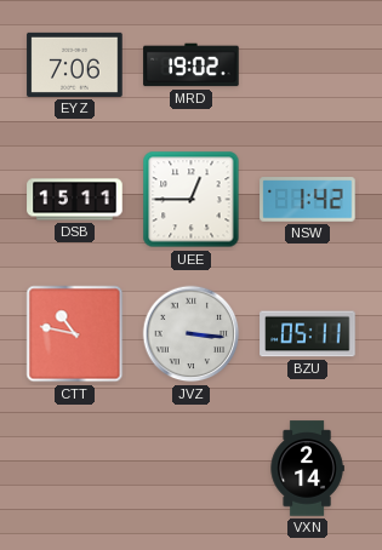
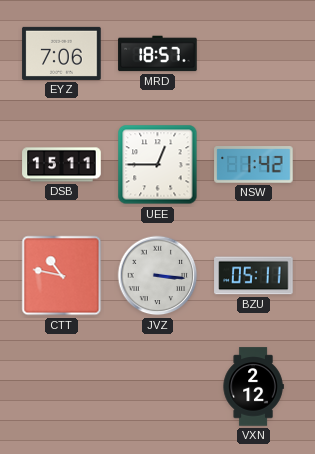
MRD: 19:02 -> 18:57 (158, 54)
VXN: 2:14 -> 2:12 (253, 387)
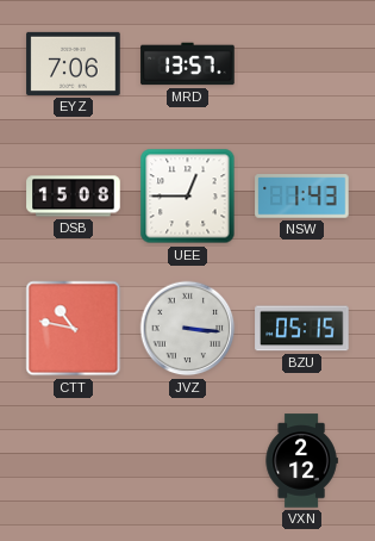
MRD: 18:57 -> 13:57 (188, 64)
DSB: 15:11 -> 15:08 (74, 197)
NSW: 1:42 -> 1:43 (302, 197)
BZU: 05:11 -> 05:15 (302, 329)
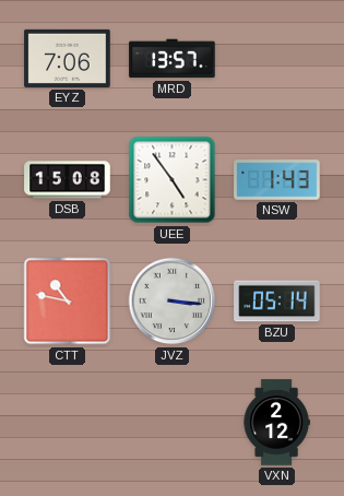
UEE: 12:45 -> 4:54 (173, 180)
BZU: 05:15 -> 05:14 (277, 302)
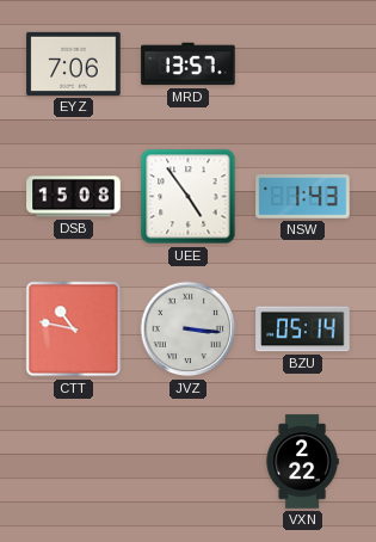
VXN: 2:12 -> 2:22 (302, 462)
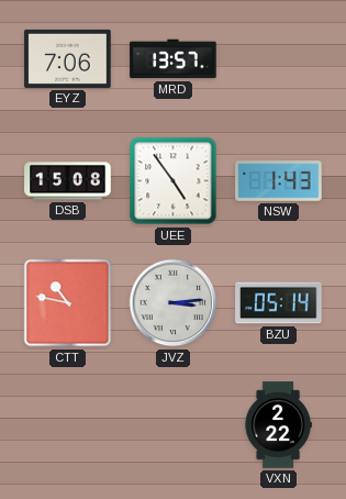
JVZ: 3:16 -> 3:14 (174, 303)
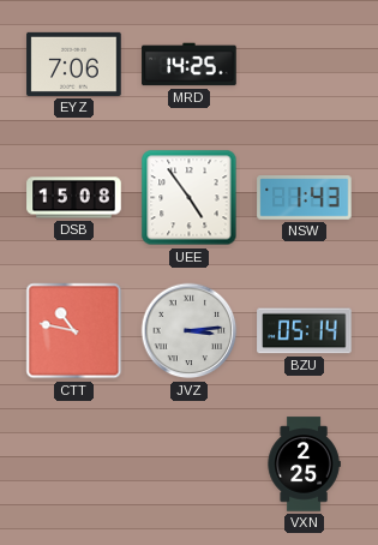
MRD: 13:57 -> 14:25 (190, 65)
VXN: 2:22 -> 2:25 (304, 465)
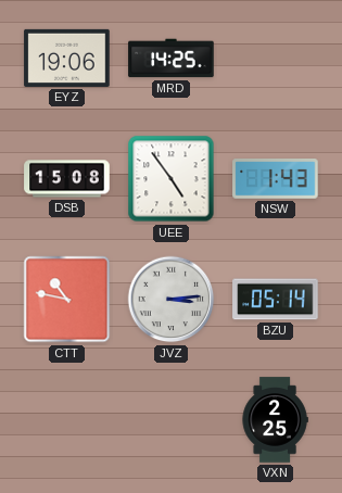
EYZ: 7:06 -> 19:06 (67, 58)
